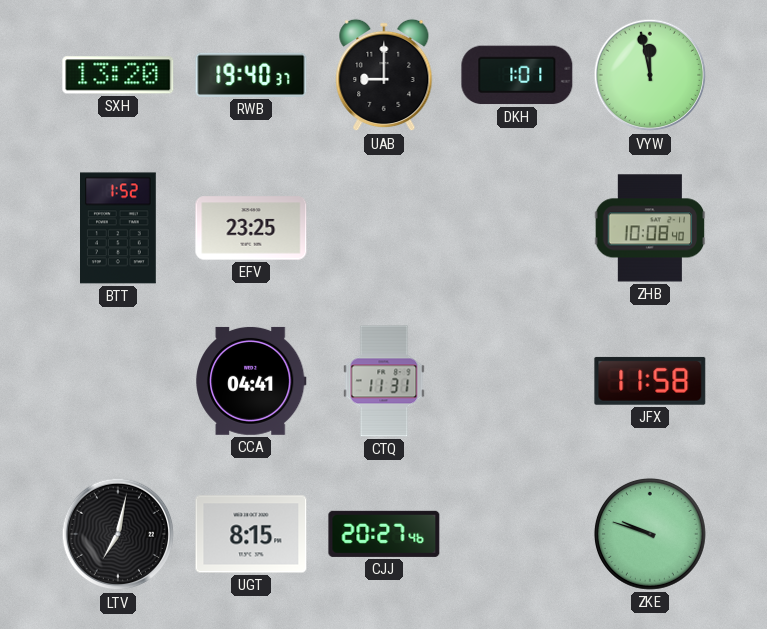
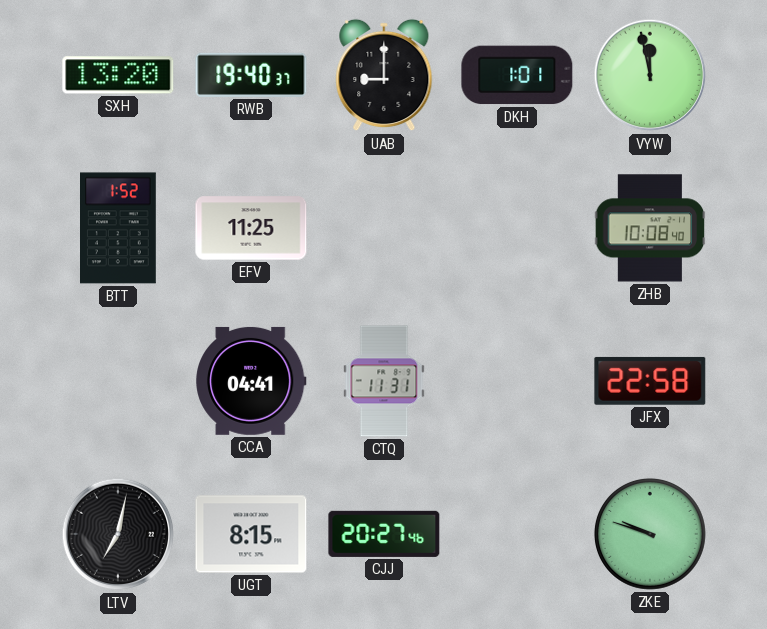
EFV: 23:25 -> 11:25 (251, 228)
JFX: 11:58 -> 22:58 (650, 381)
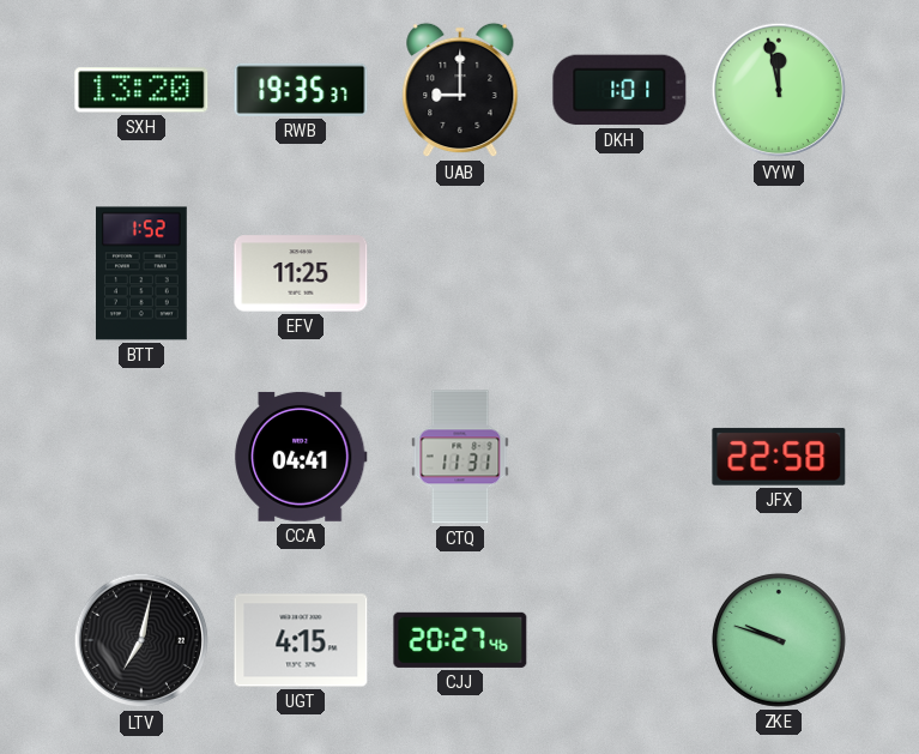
RWB: 19:40 -> 19:35 (301, 90)
ZHB: 10:08 -> none (650, 228)
UGT: 8:15 -> 4:15 (301, 640)
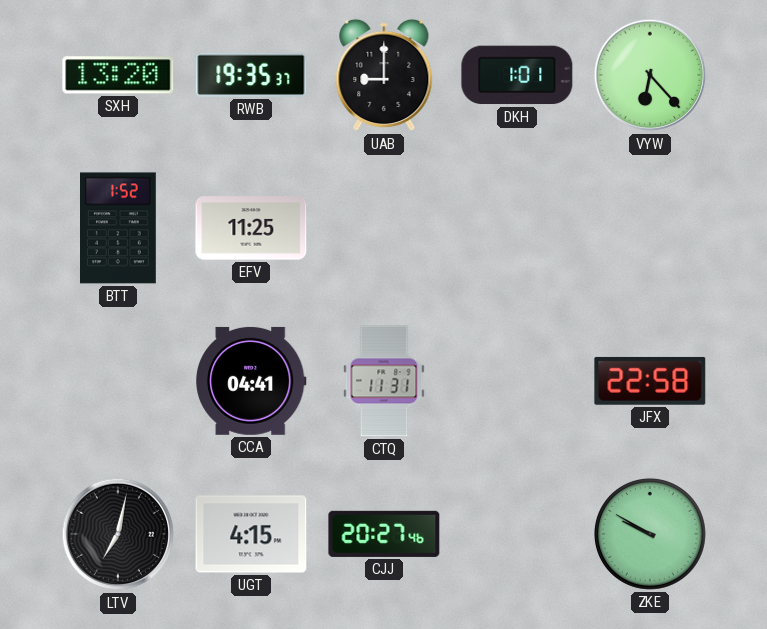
VYW: 11:58 -> 6:23 (650, 75)
ZKE: 9:48 -> 9:50 (650, 534)
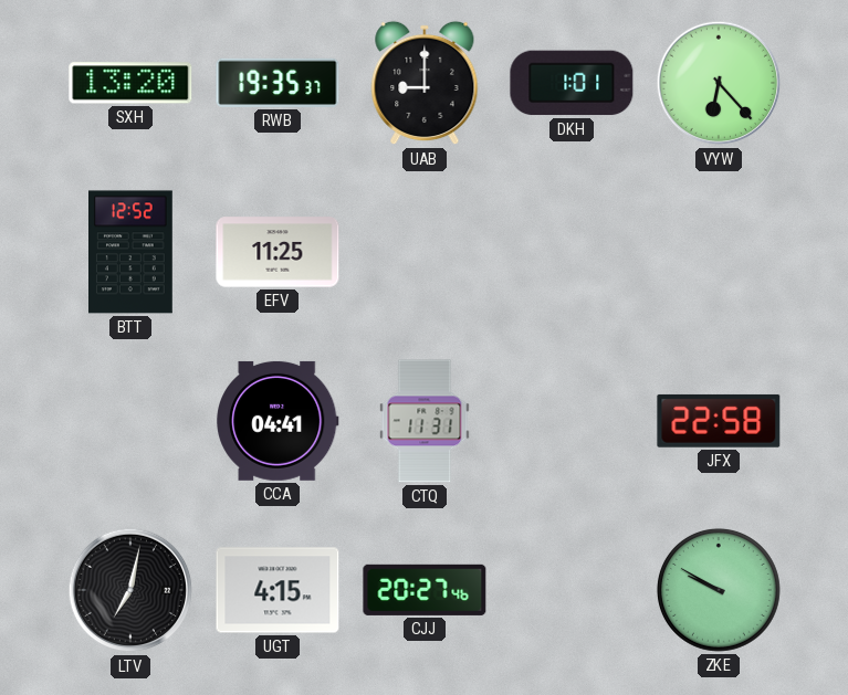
BTT: 1:52 -> 12:52 (132, 252)
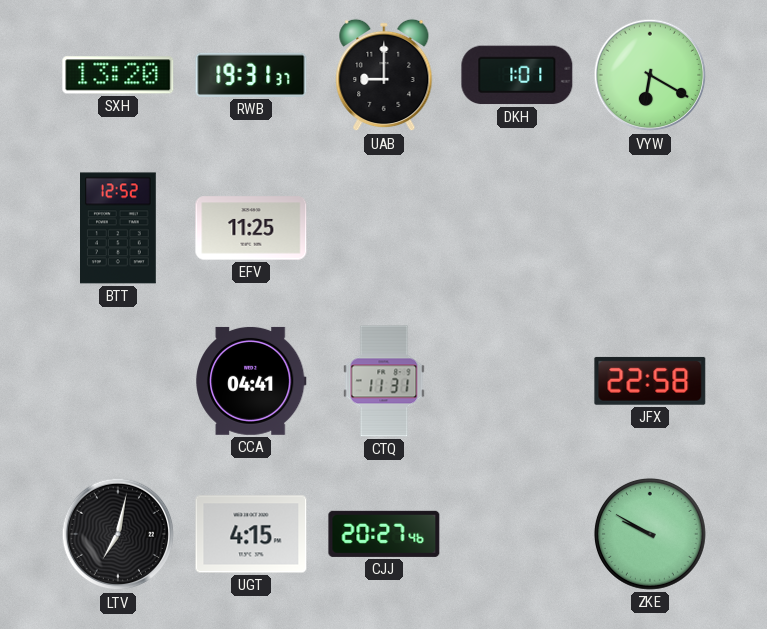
RWB: 19:35 -> 19:31 (251, 75)
VYW: 6:23 -> 6:20 (650, 75)
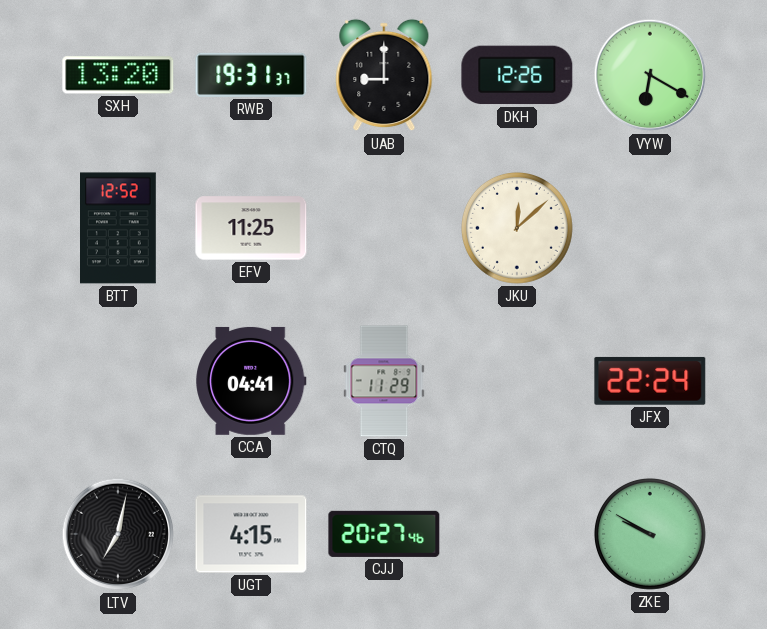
DKH: 1:01 -> 12:26 (517, 75)
JKU: none -> 12:08 (517, 228)
CTQ: 11:31 -> 11:29 (384, 381)
JFX: 22:58 -> 22:24 (650, 381)
